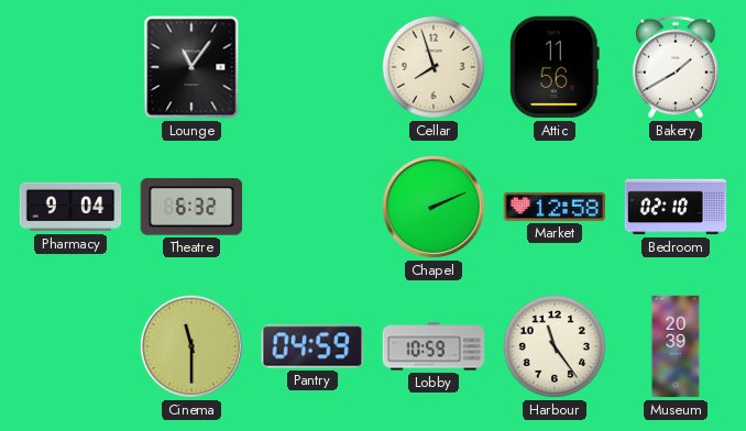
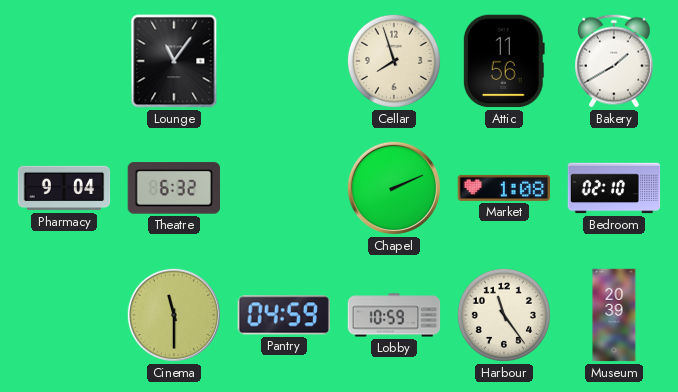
Market: 12:58 -> 1:08 (504, 188)
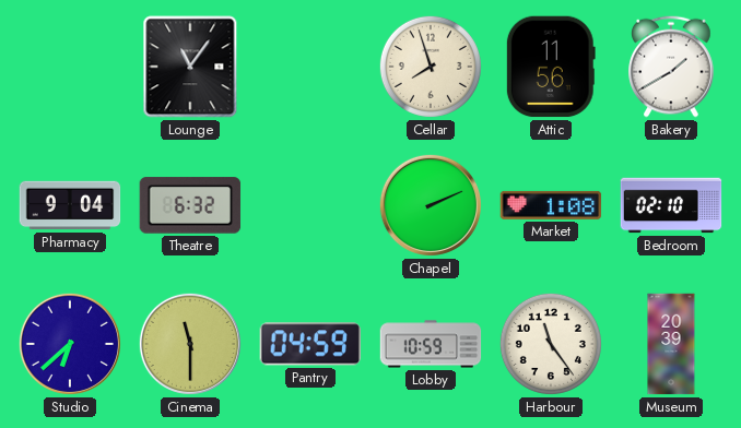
Studio: none -> 6:38 (70, 344)
